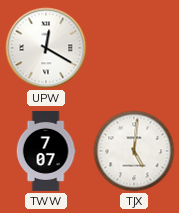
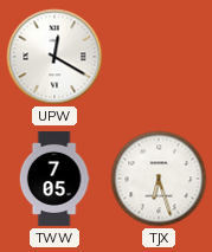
TWW: 7:07 -> 7:05 (54, 179)
TJX: 5:01 -> 6:27 (159, 179)
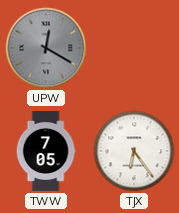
UPW dial: white -> grey (46, 48)
TJX: 6:27 -> 6:24 (134, 151)
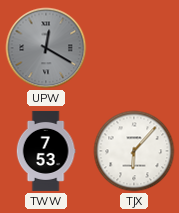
TWW: 7:05 -> 7:53 (46, 151)
TJX: 6:24 -> 6:07 (134, 151)
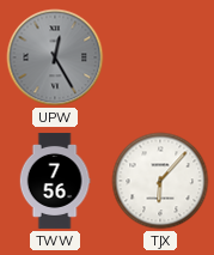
UPW: 12:20 -> 12:25 (55, 57)
TWW: 7:53 -> 7:56 (55, 181)
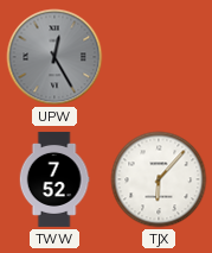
TWW: 7:56 -> 7:52 (54, 179)
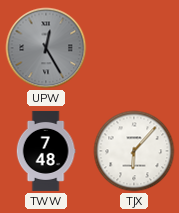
TWW: 7:52 -> 7:48 (46, 151)
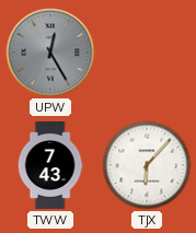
TWW: 7:48 -> 7:43 (50, 165)
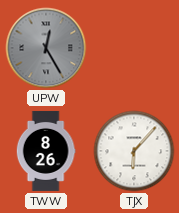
TWW: 7:43 -> 8:26 (46, 151)
